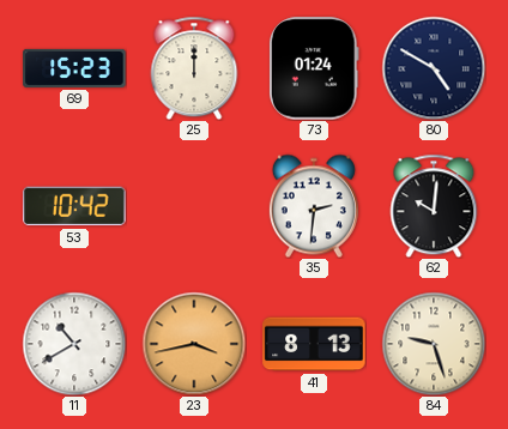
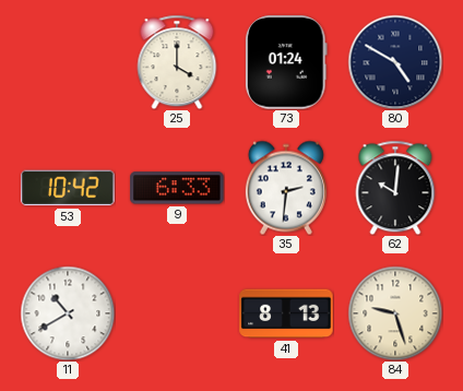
69: 15:23 -> none (74, 68)
25: 12:00 -> 4:00 (177, 62)
9: none -> 6:33 (177, 188)
23: 3:43 -> none (194, 344)
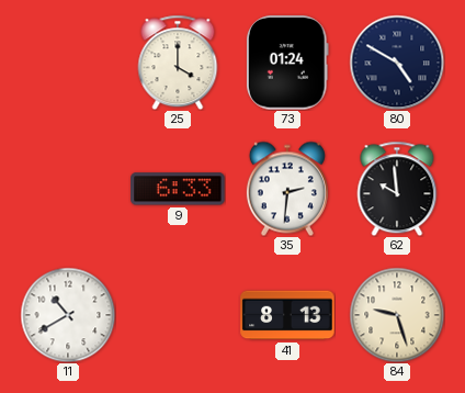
53: 10:42 -> none (68, 188)
62: 10:01 -> 9:59 (397, 189)
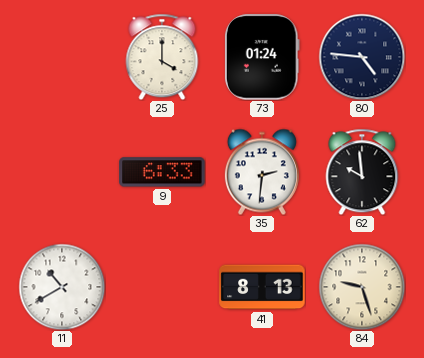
80: 4:50 -> 4:46 (362, 57)
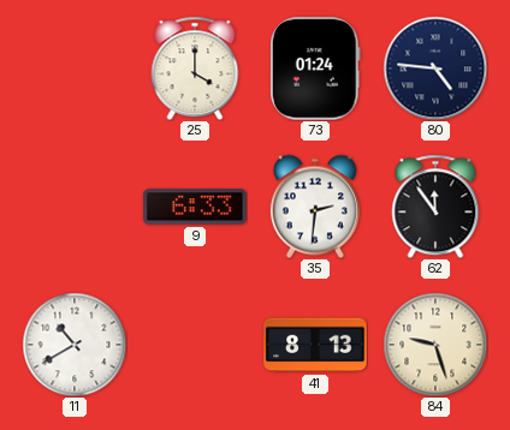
62: 9:59 -> 11:54 (435, 207)
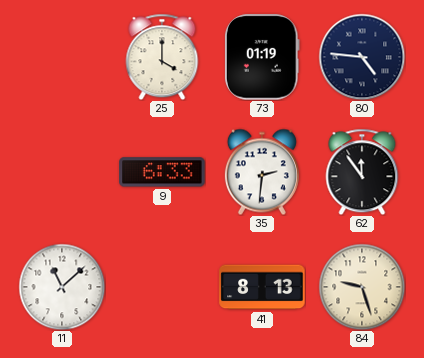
73: 01:24 -> 01:19 (262, 57)
11: 10:40 -> 11:08 (62, 287)
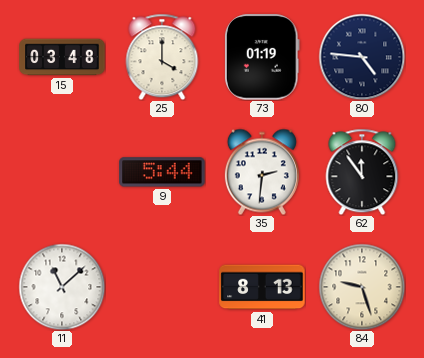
15: none -> 03:48 (62, 57)
9: 6:33 -> 5:44 (162, 172)
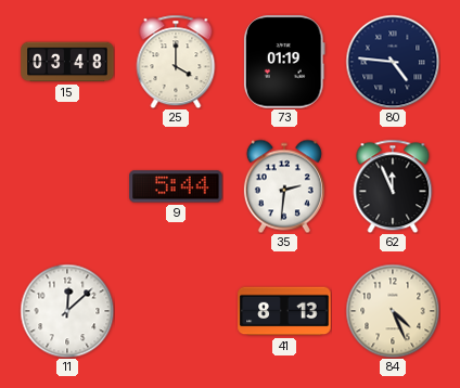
62: 11:54 -> 11:56 (393, 186)
11: 11:08 -> 12:08 (67, 311)
84: 9:27 -> 4:26 (393, 311)
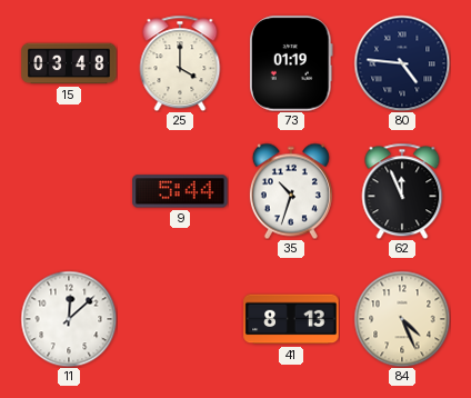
35: 2:31 -> 10:33 (291, 191)
